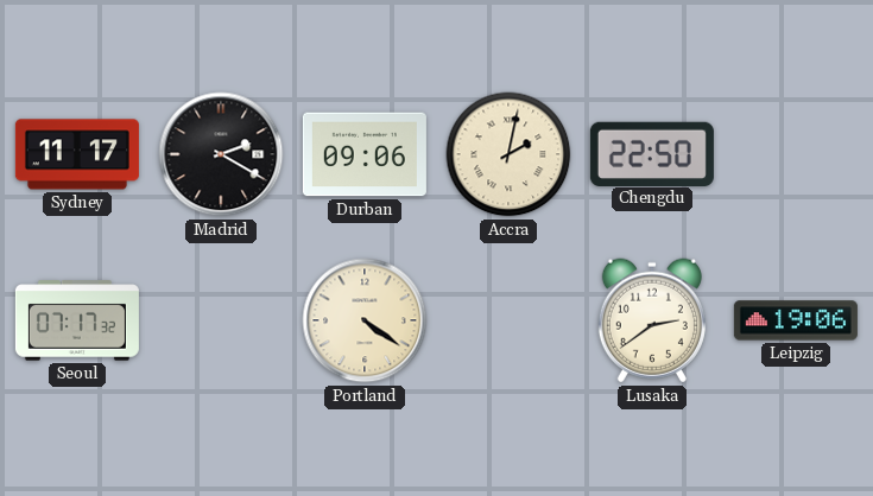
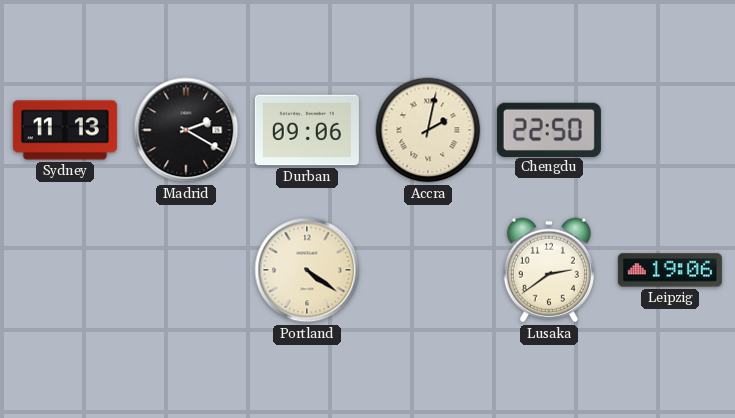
Sydney: 11:17 -> 11:13 (65, 130)
Seoul: 07:17 -> none (77, 320)
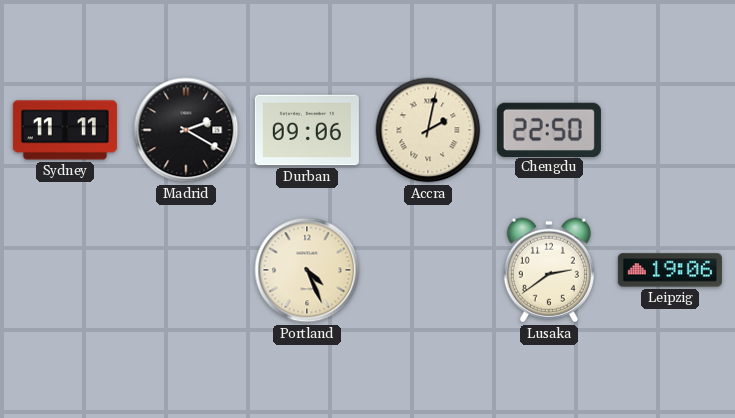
Sydney: 11:13 -> 11:11 (65, 130)
Portland: 4:21 -> 4:26 (307, 270)
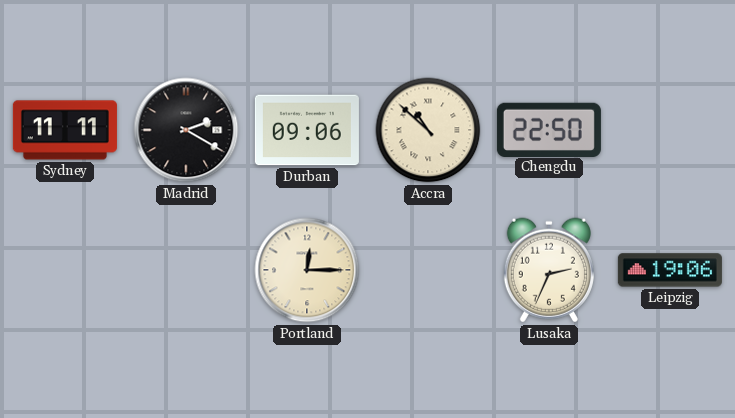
Accra: 2:02 -> 10:52 (428, 130)
Portland: 4:26 -> 12:15 (307, 270)
Lusaka: 2:39 -> 2:34 (549, 270)
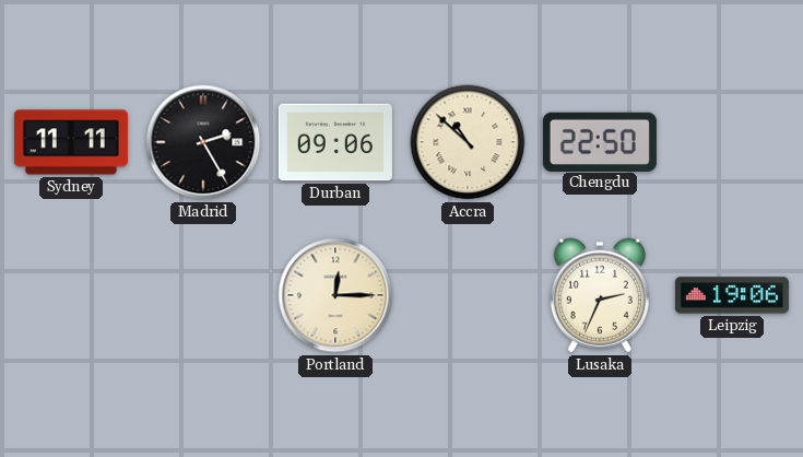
Madrid: 2:20 -> 2:25 (203, 142)
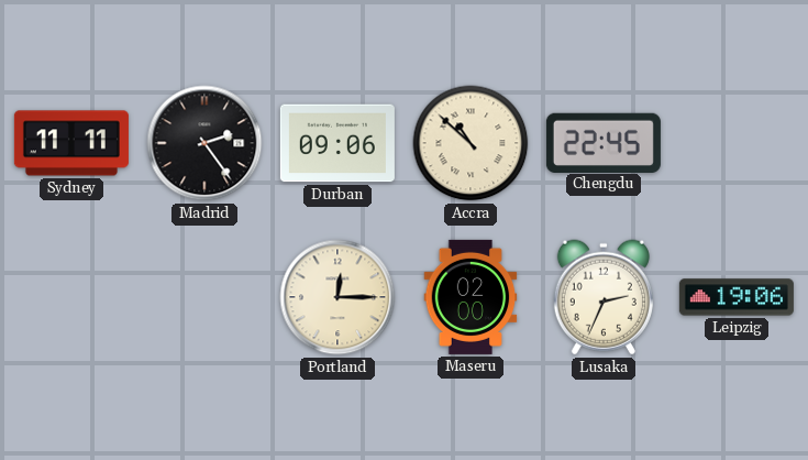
Madrid: 2:25 -> 2:24 (204, 143)
Chengdu: 22:50 -> 22:45 (604, 142)
Maseru: none -> 02:00 (471, 297)
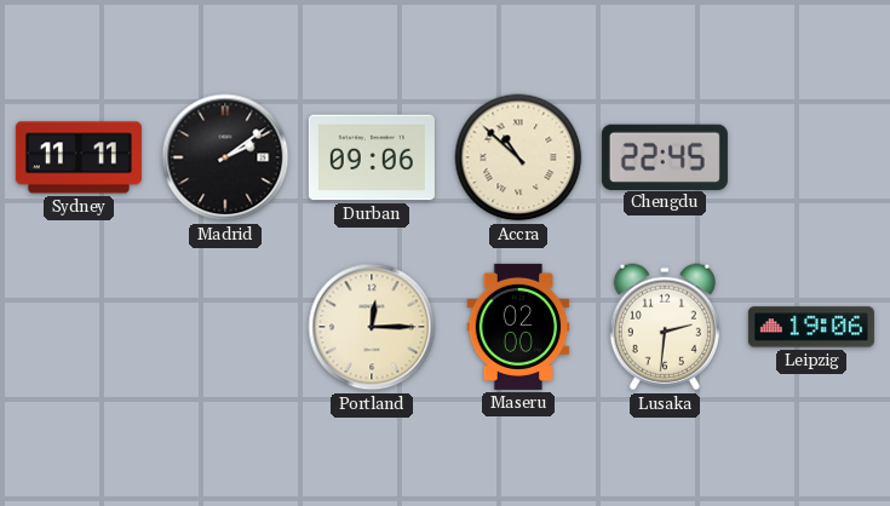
Madrid: 2:24 -> 2:09 (225, 157)
Lusaka: 2:34 -> 2:31 (665, 327)
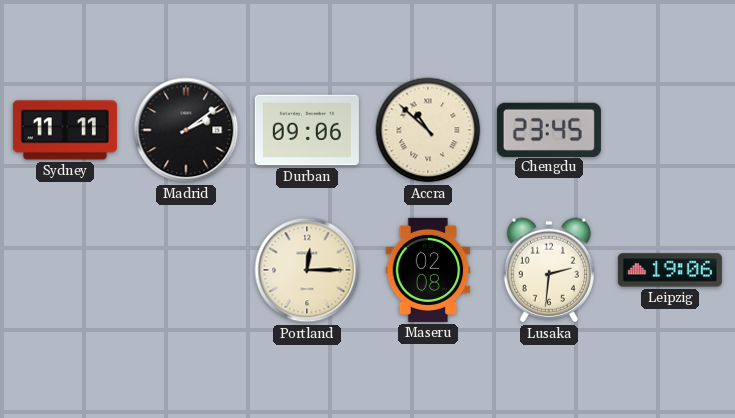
Chengdu: 22:45 -> 23:45 (549, 129)
Maseru: 02:00 -> 02:08 (428, 270)
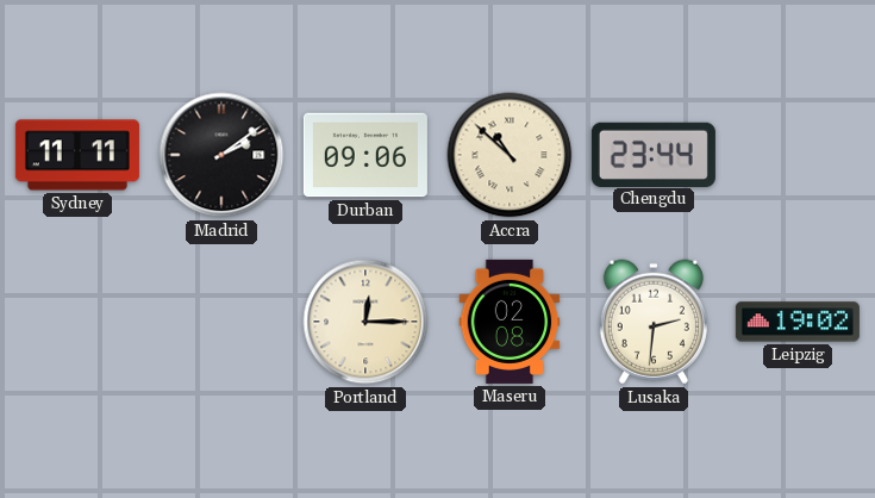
Chengdu: 23:45 -> 23:44 (654, 154)
Leipzig: 19:06 -> 19:02 (798, 322)
